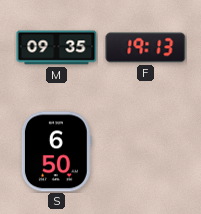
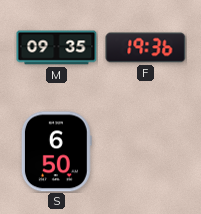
F: 19:13 -> 19:36 (146, 48)
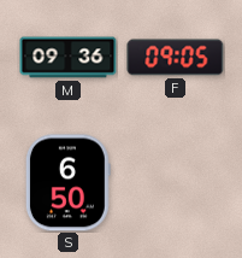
M: 09:35 -> 09:36 (69, 58)
F: 19:36 -> 09:05 (176, 58)
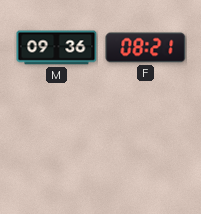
F: 09:05 -> 08:21 (146, 48)
S: 6:50 -> none (67, 183)
